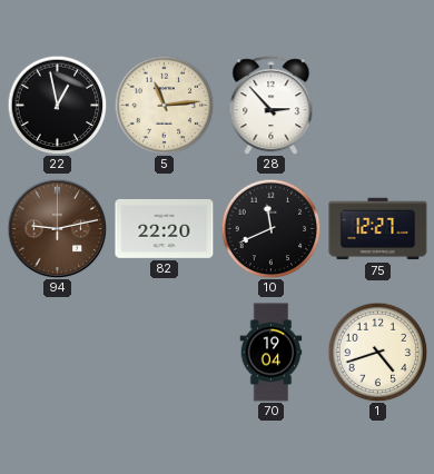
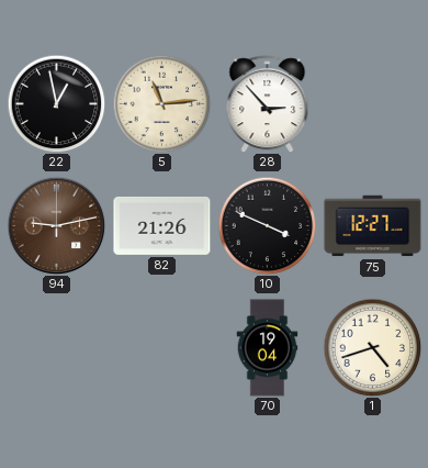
82: 22:20 -> 21:26 (162, 225)
10: 11:41 -> 3:49 (267, 225)
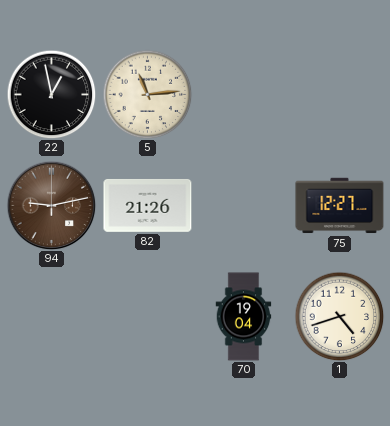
28: 2:53 -> none (268, 104)
10: 3:49 -> none (267, 225)
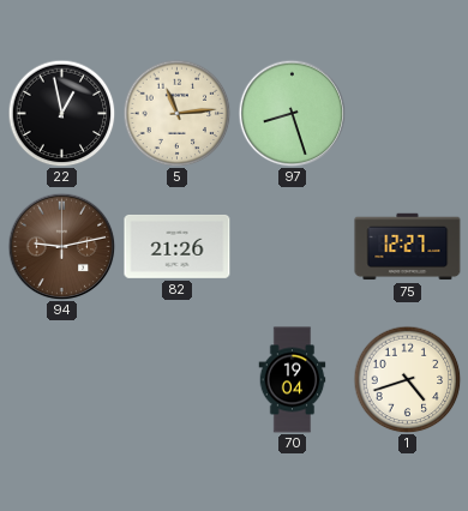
97: none -> 8:27 (292, 113)
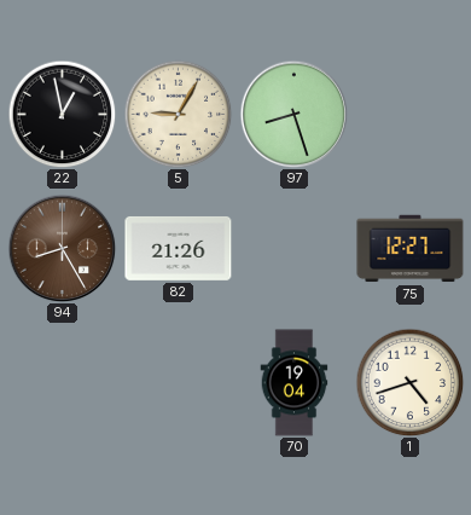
5: 11:14 -> 9:05 (178, 114)
94: 9:13 -> 8:25 (62, 248)
